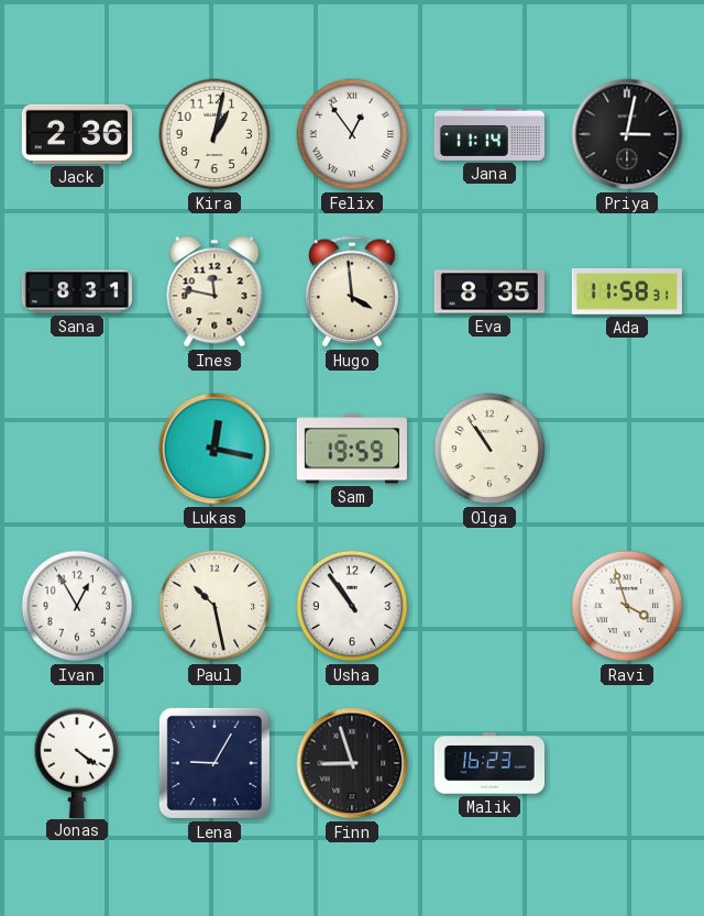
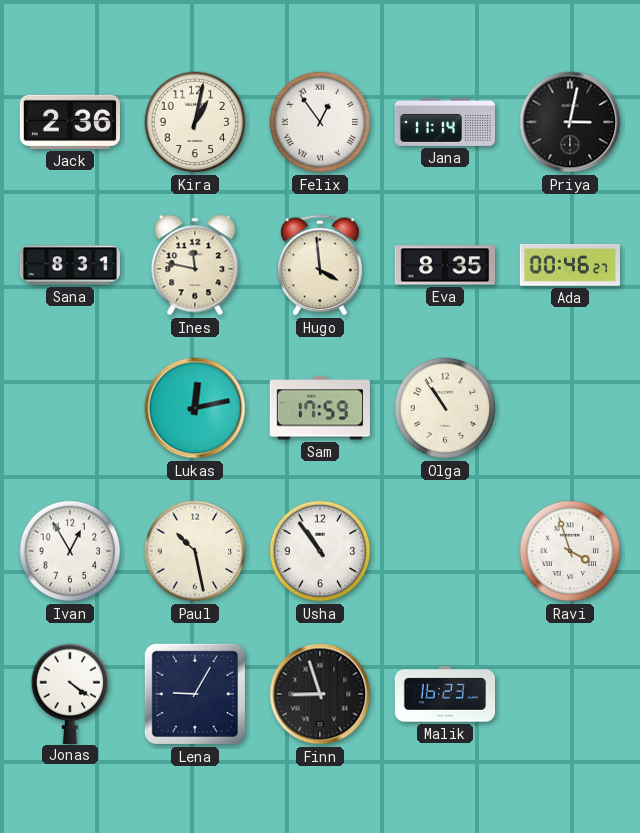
Ada: 11:58 -> 00:46 (569, 265)
Lukas: 12:17 -> 12:13 (195, 408)
Sam: 19:59 -> 17:59 (320, 408)
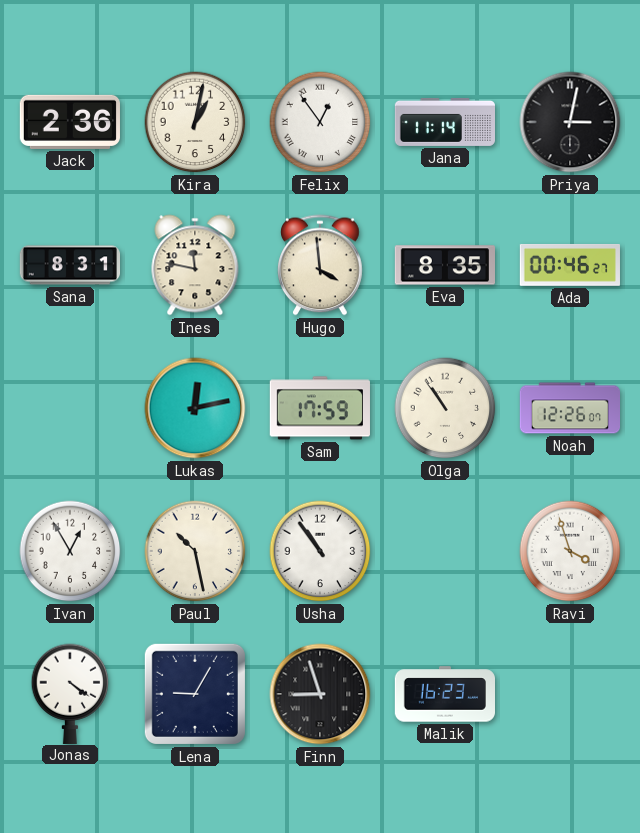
Noah: none -> 12:26 (569, 408)
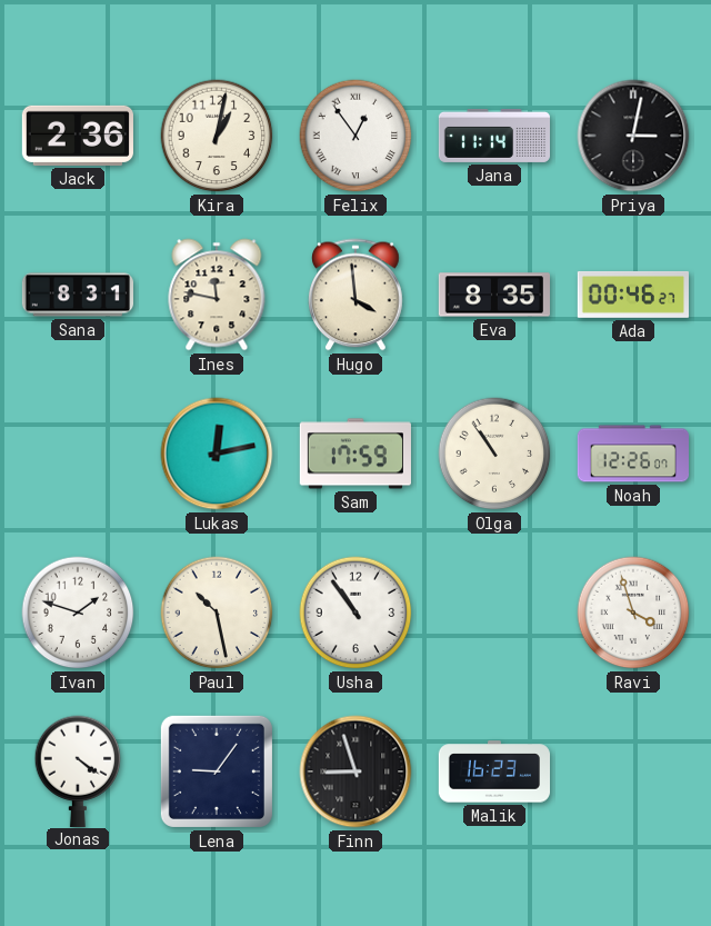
Ivan: 12:55 -> 1:48 (78, 613)
Lena: 9:05 -> 9:06 (217, 771)
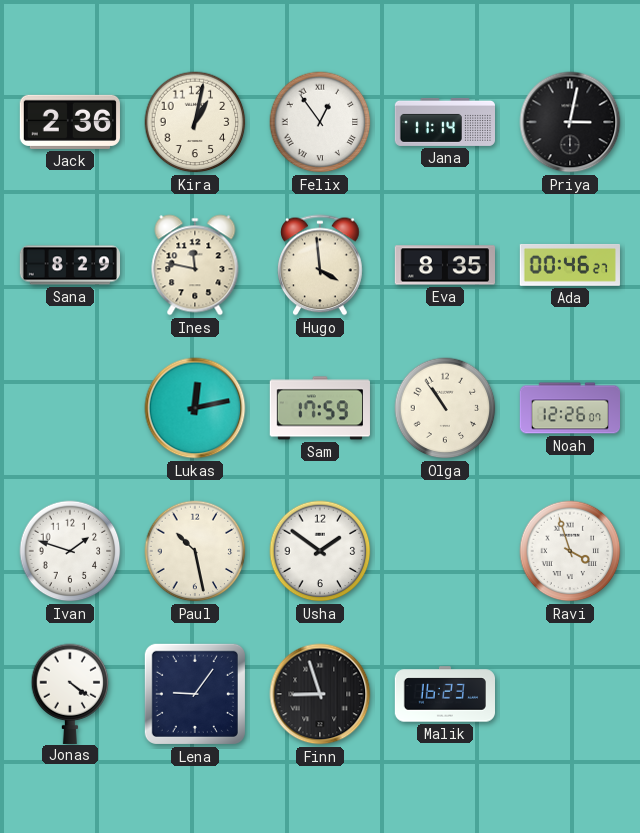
Sana: 8:31 -> 8:29 (69, 265)
Usha: 10:54 -> 1:51 (320, 551)
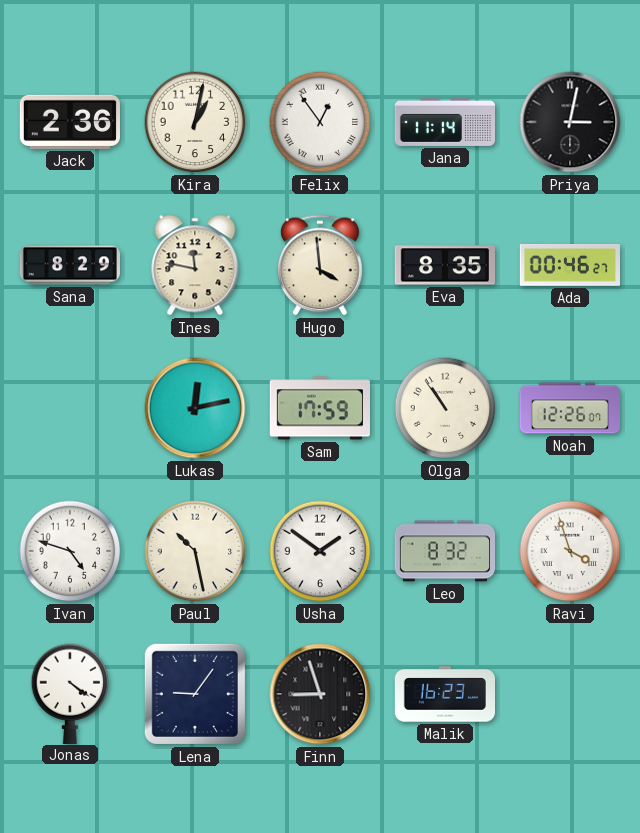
Ivan: 1:48 -> 4:48 (70, 551)
Leo: none -> 8:32 (444, 551)
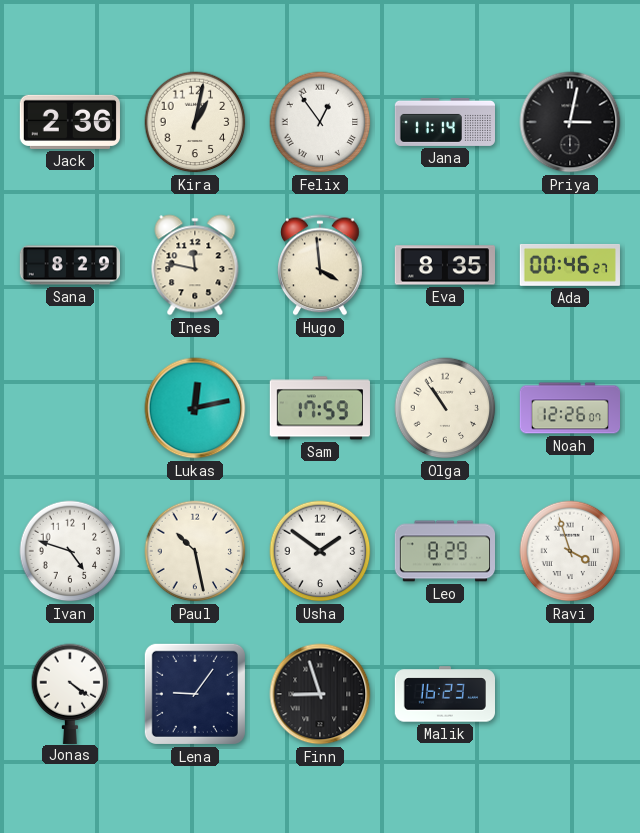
Leo: 8:32 -> 8:29 (444, 551)
